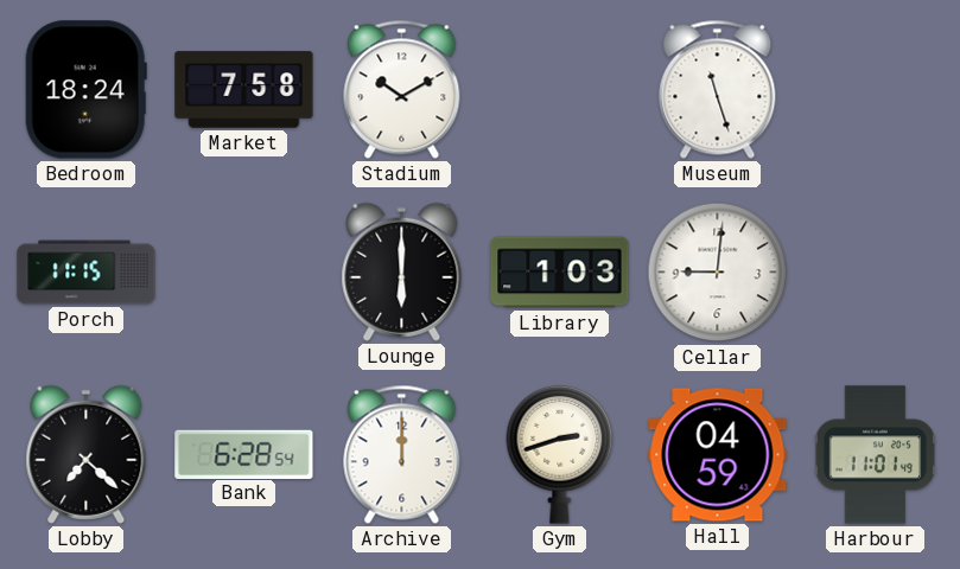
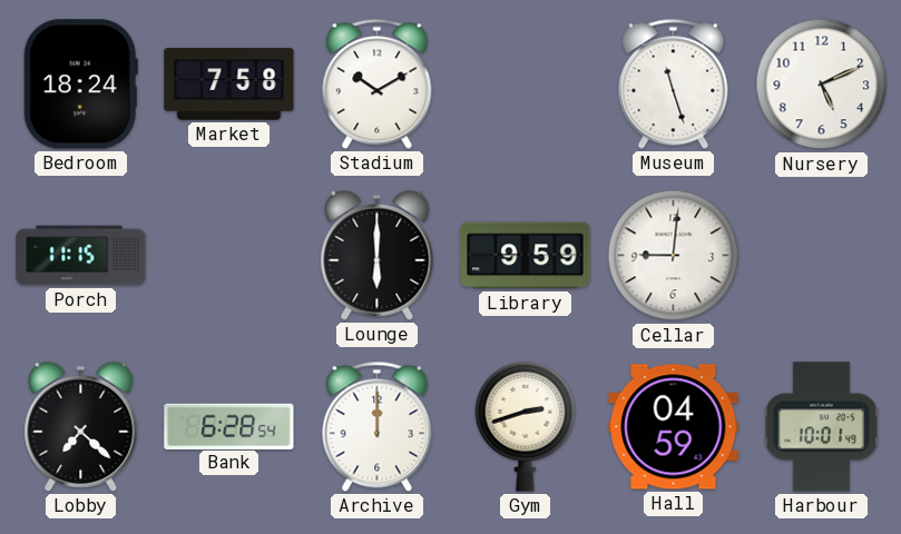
Nursery: none -> 5:11 (822, 85)
Library: 1:03 -> 9:59 (526, 256)
Harbour: 11:01 -> 10:01 (822, 427)
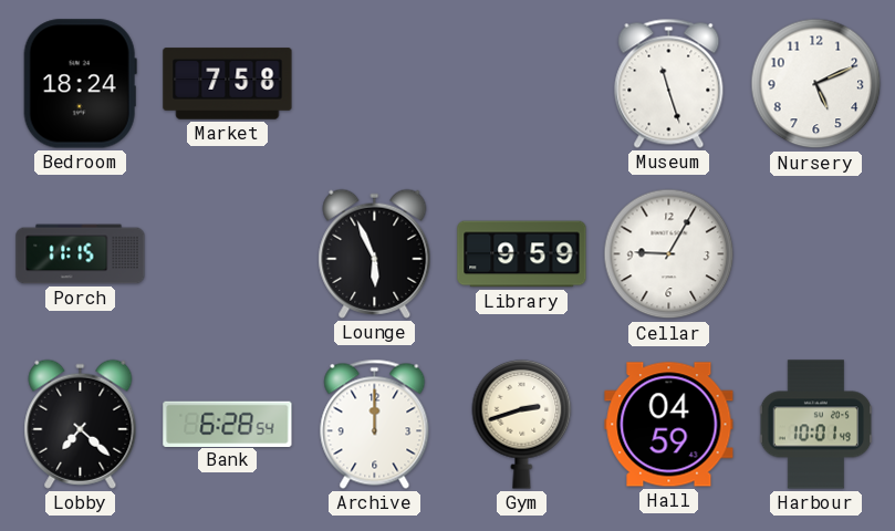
Stadium: 10:10 -> none (378, 83)
Lounge: 6:00 -> 5:56 (375, 253)
Cellar: 9:01 -> 9:05 (669, 254)
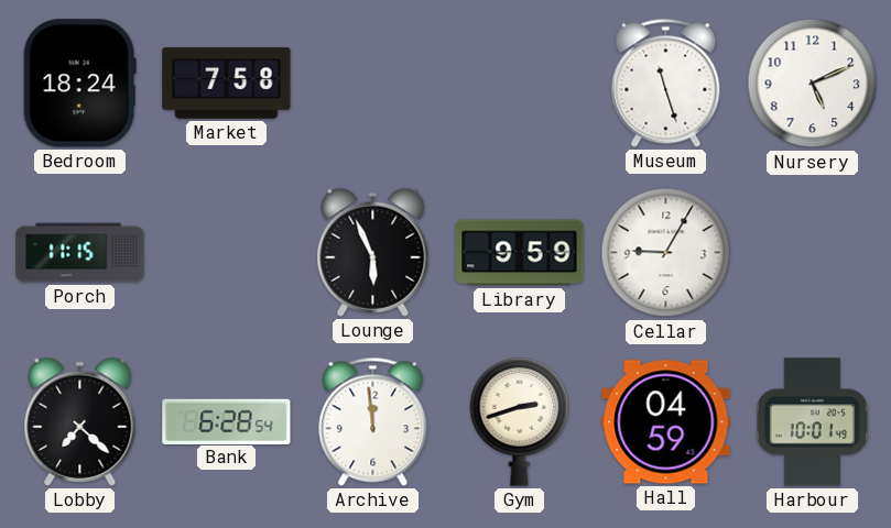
Archive: 12:00 -> 11:59 (373, 421)
